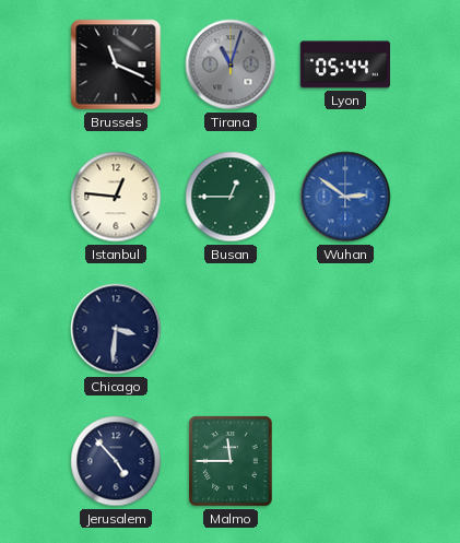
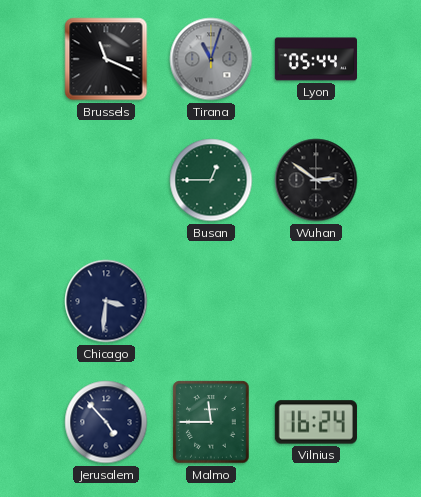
Istanbul: 12:46 -> none (116, 197)
Wuhan dial: blue -> black (316, 180)
Vilnius: none -> 16:24 (316, 422)
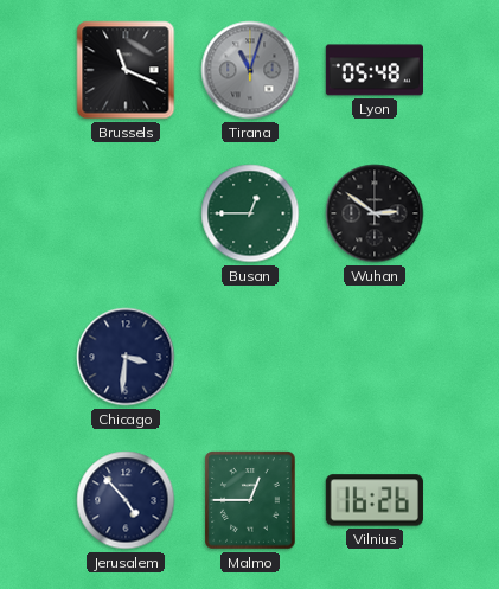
Lyon: 05:44 -> 05:48 (373, 70)
Malmo: 11:45 -> 12:45 (250, 500)
Vilnius: 16:24 -> 16:26 (375, 500)
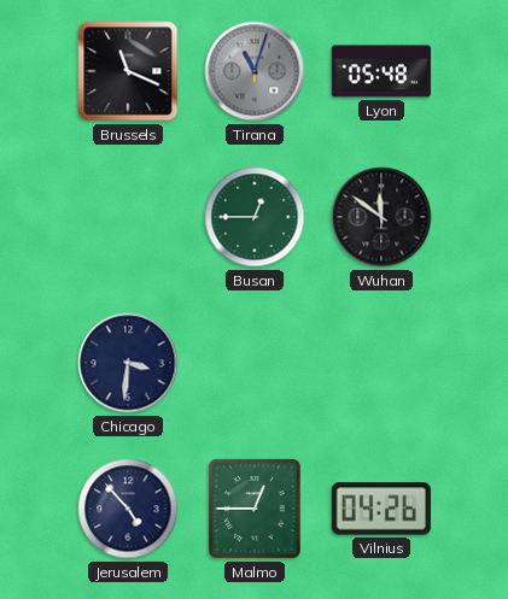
Wuhan: 2:51 -> 11:51 (381, 217)
Vilnius: 16:26 -> 04:26 (381, 509)
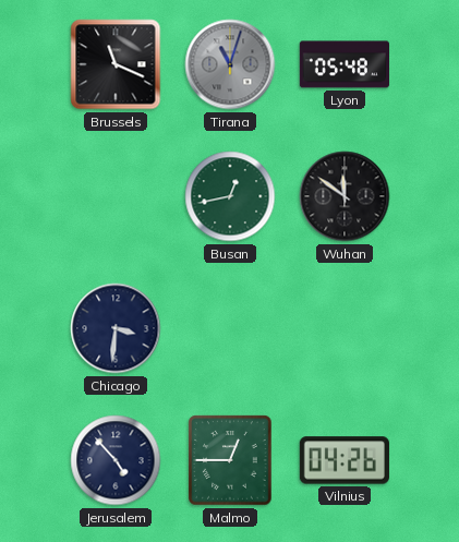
Busan: 12:45 -> 12:43 (230, 196)
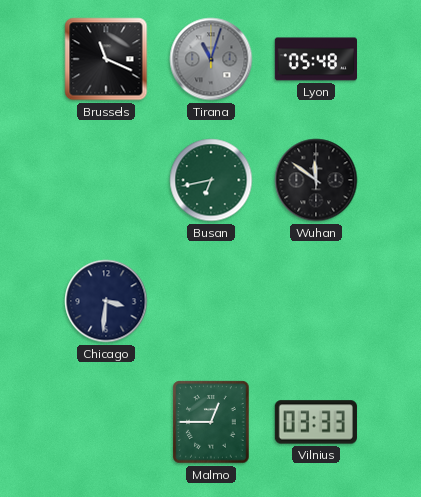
Busan: 12:43 -> 6:43 (211, 180)
Jerusalem: 4:53 -> none (116, 460)
Vilnius: 04:26 -> 03:33 (316, 422)
